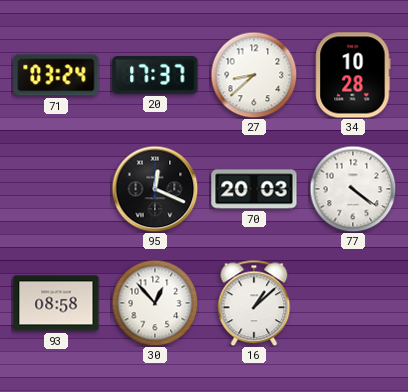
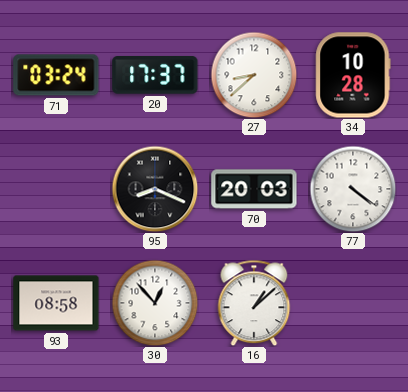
95: 12:19 -> 8:19 (155, 189)
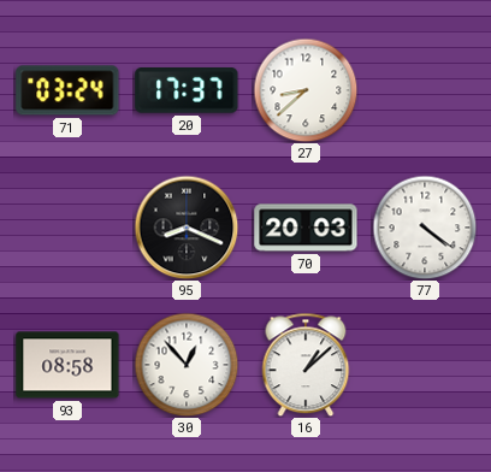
34: 10:28 -> none (353, 75)
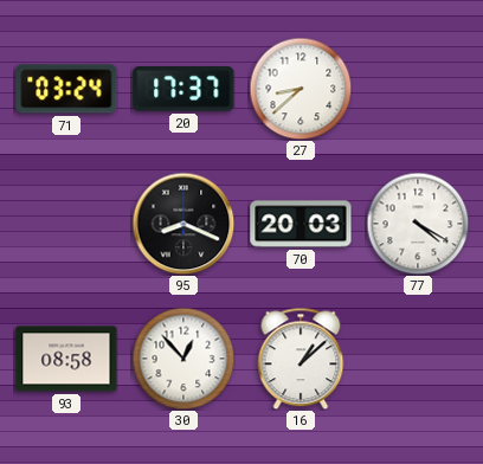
77: 4:21 -> 4:20 (418, 224)
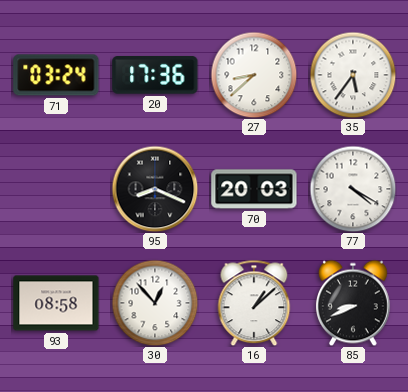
20: 17:37 -> 17:36 (155, 76)
35: none -> 5:36 (353, 75)
85: none -> 8:41 (354, 303)
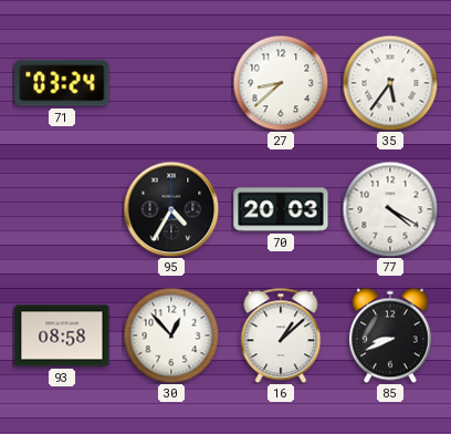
20: 17:36 -> none (155, 76)
95: 8:19 -> 4:35 (171, 209)
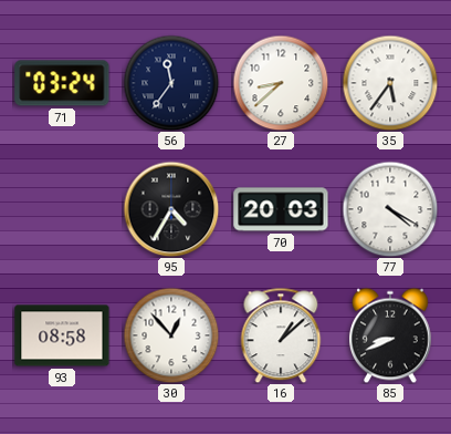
56: none -> 11:36 (171, 83)
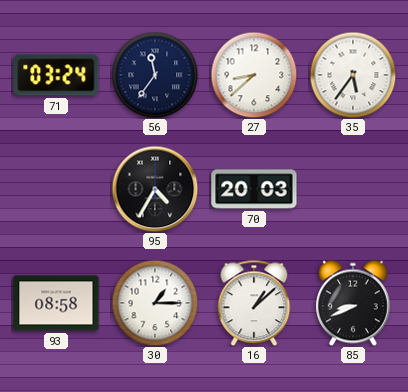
77: 4:20 -> none (390, 209)
30: 12:53 -> 1:15 (155, 303)
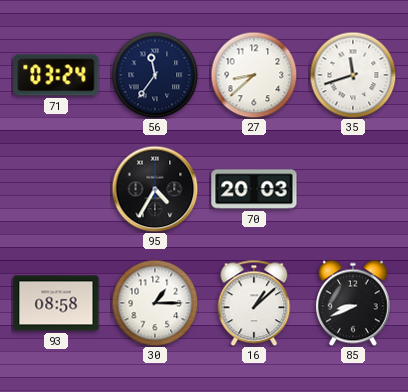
35: 5:36 -> 11:42 (353, 75)
